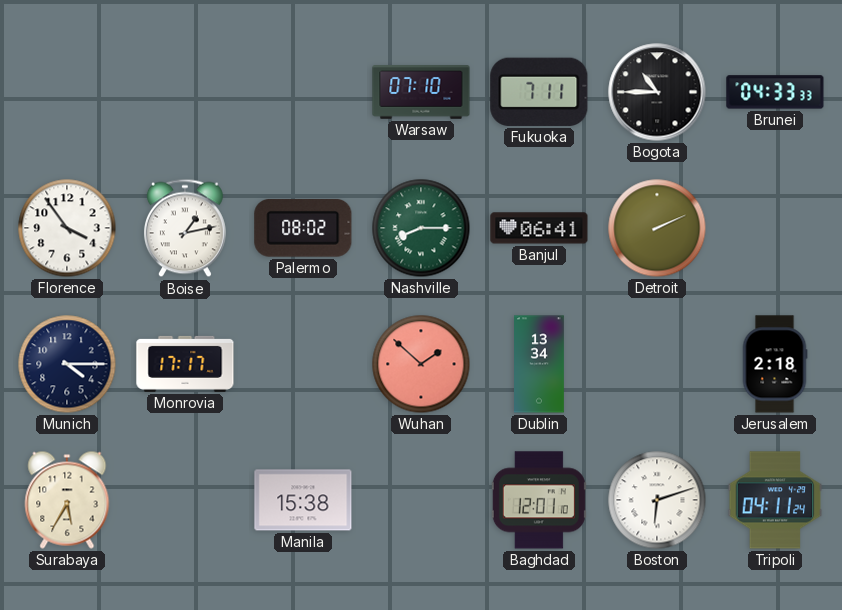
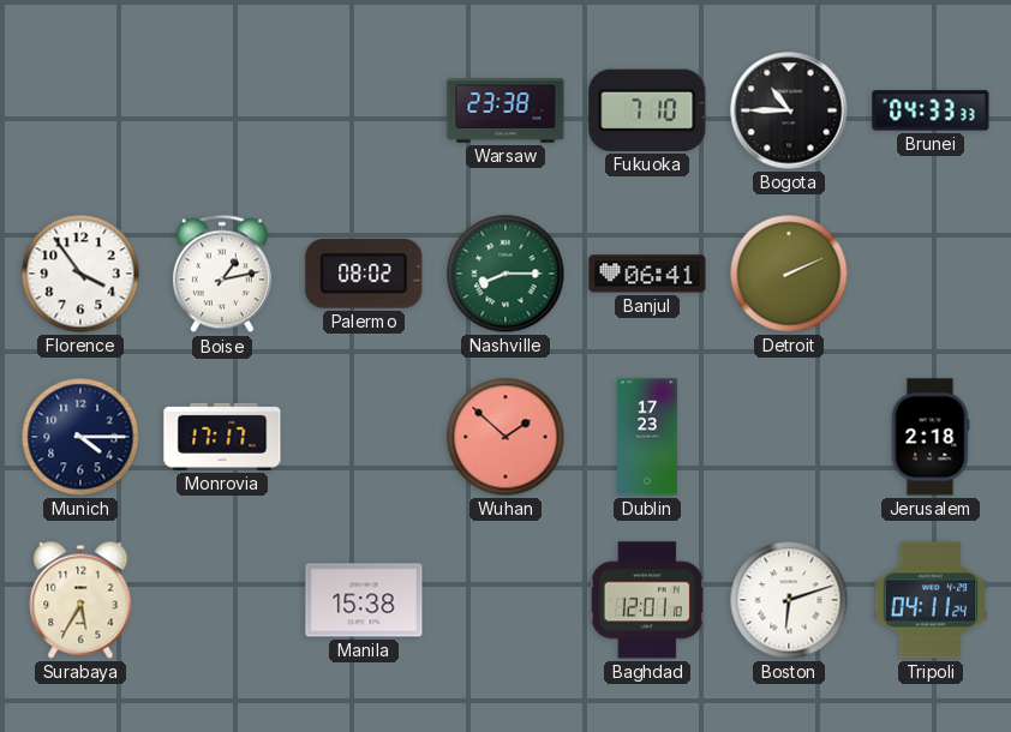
Warsaw: 07:10 -> 23:38 (505, 110)
Fukuoka: 7:11 -> 7:10 (647, 110)
Dublin: 13:34 -> 17:23 (648, 437)
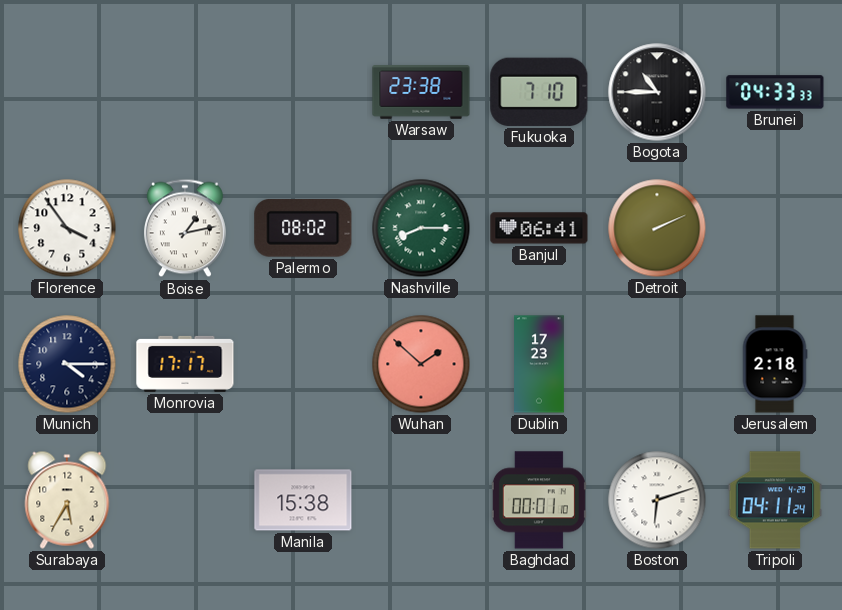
Baghdad: 12:01 -> 00:01 (539, 500)
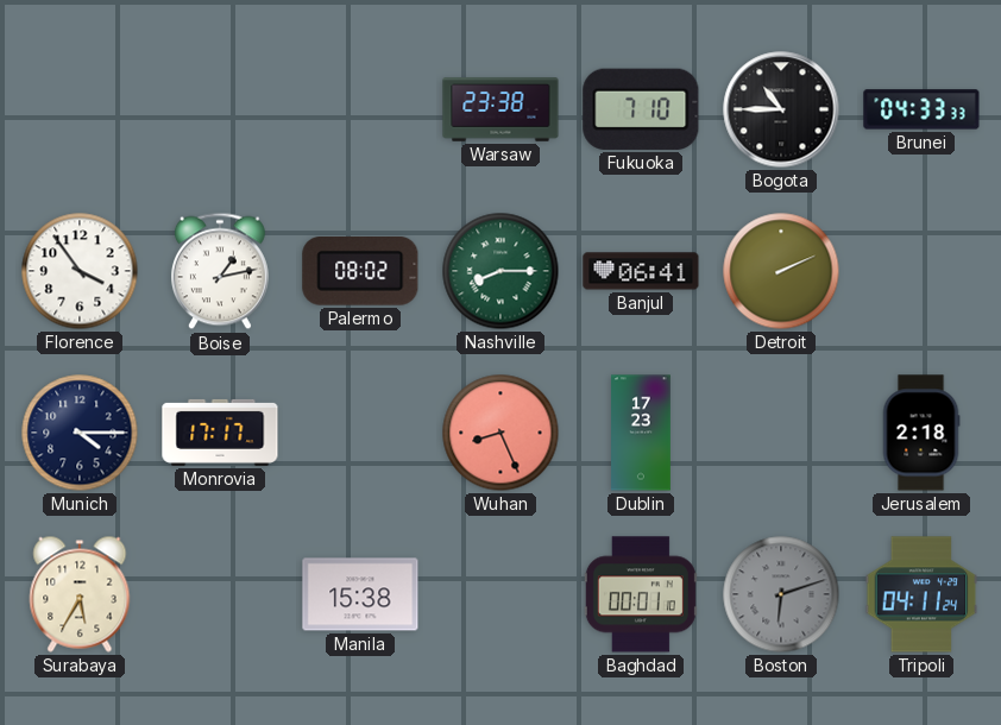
Wuhan: 1:52 -> 8:26 (501, 433)
Boston dial: white -> grey (781, 594)
